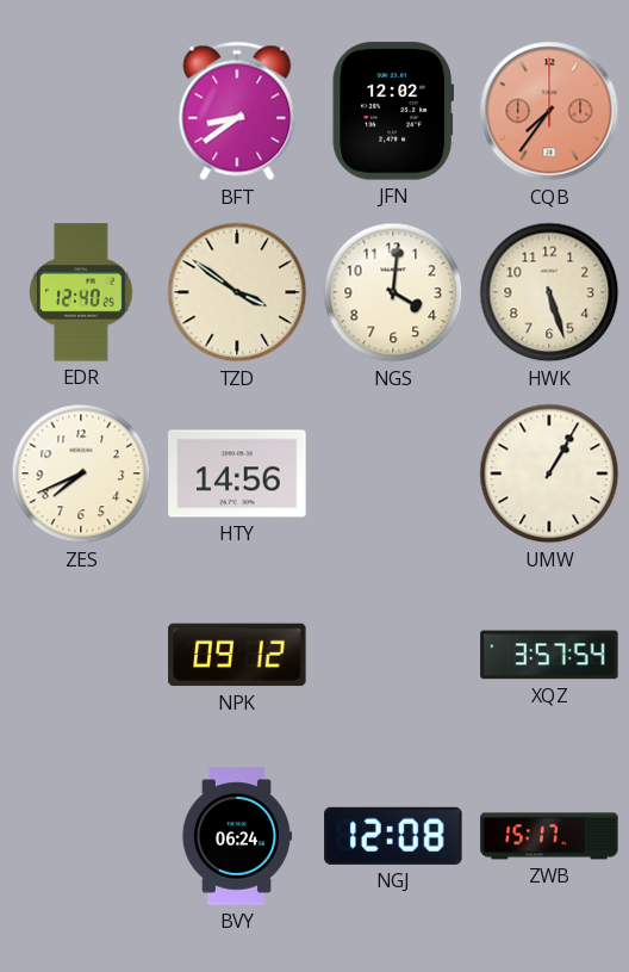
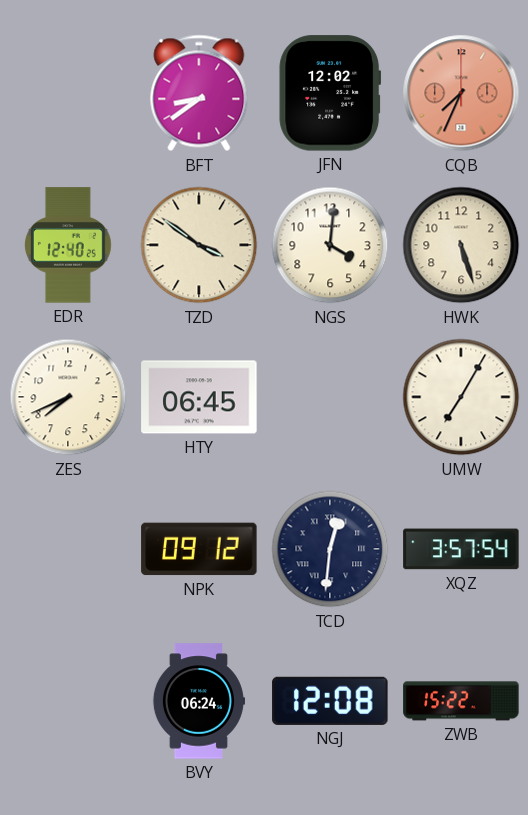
CQB: 7:36 -> 7:34 (461, 93)
HTY: 14:56 -> 06:45 (199, 397)
UMW: 1:05 -> 7:05 (461, 397)
TCD: none -> 12:31 (330, 549)
ZWB: 15:17 -> 15:22 (461, 701)
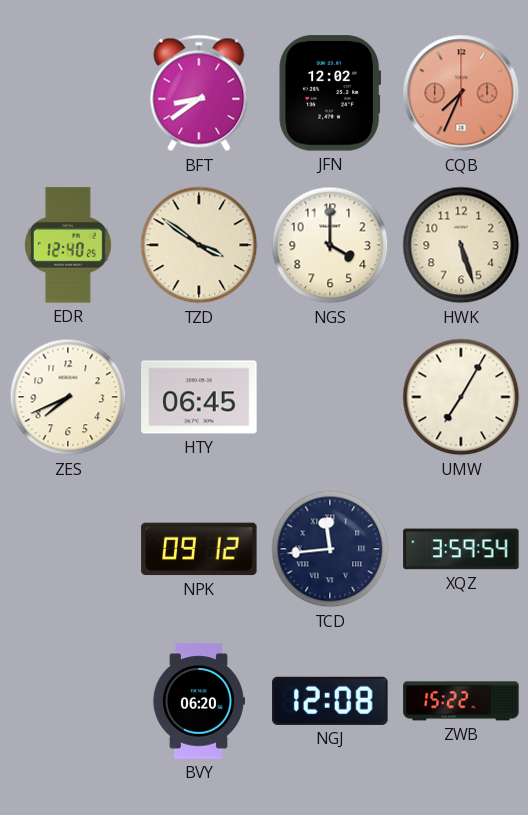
NGS: 4:01 -> 4:00 (330, 245)
TCD: 12:31 -> 11:44 (330, 549)
XQZ: 3:57 -> 3:59 (461, 549)
BVY: 06:24 -> 06:20 (198, 701)
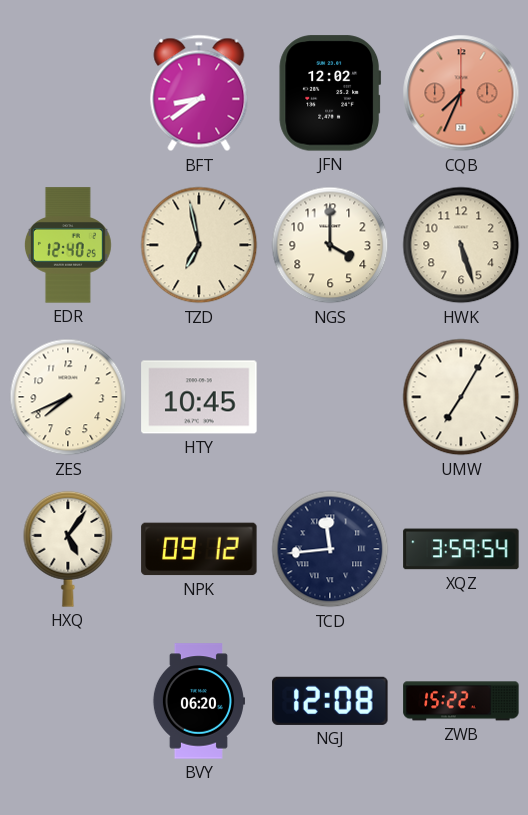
TZD: 3:51 -> 6:58 (199, 245)
HTY: 06:45 -> 10:45 (199, 397)
HXQ: none -> 5:06 (68, 549)
